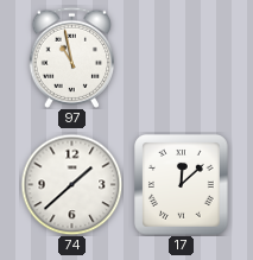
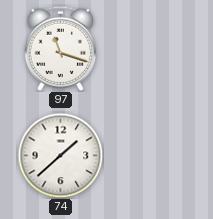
97: 10:58 -> 11:18 (60, 48)
17: 12:08 -> none (182, 185)
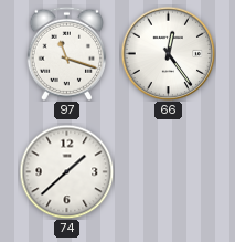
66: none -> 12:24 (168, 53)
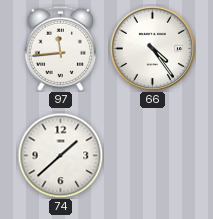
97: 11:18 -> 11:44 (60, 48)
66: 12:24 -> 4:24 (152, 48)
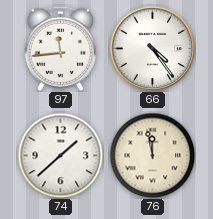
76: none -> 11:58 (152, 155)
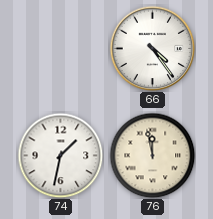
97: 11:44 -> none (60, 48)
74: 1:38 -> 1:32 (60, 155)
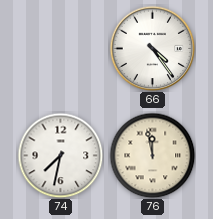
74: 1:32 -> 7:32 (60, 155)
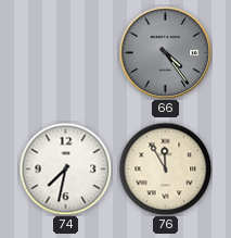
66 dial: white -> grey (165, 52)
76: 11:58 -> 11:55 (165, 168)
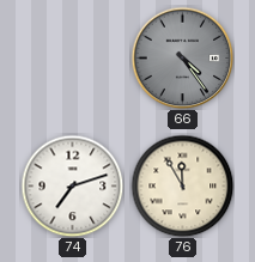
74: 7:32 -> 7:12 (72, 185)
